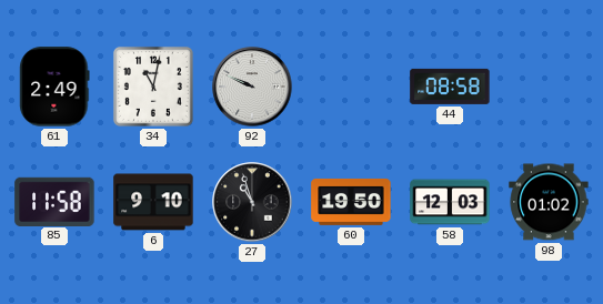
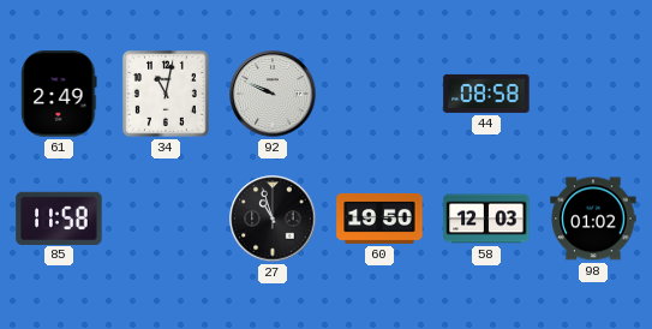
6: 9:10 -> none (153, 202)
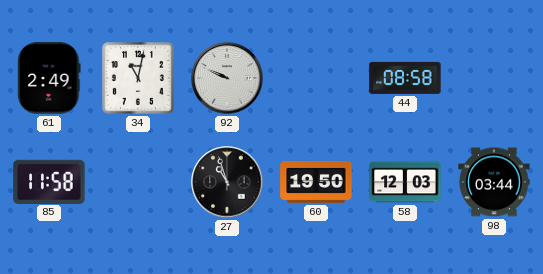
98: 01:02 -> 03:44 (494, 182)
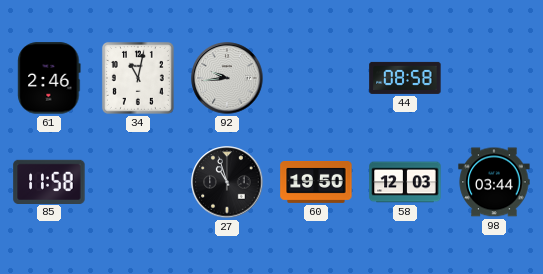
61: 2:49 -> 2:46 (49, 78)
92: 9:49 -> 9:44 (227, 78)
